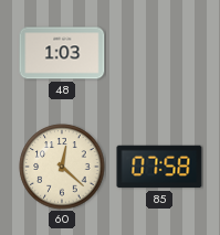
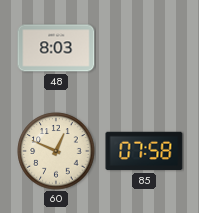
48: 1:03 -> 8:03 (56, 48)
60: 12:22 -> 12:49 (56, 151)
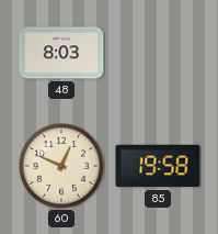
85: 07:58 -> 19:58 (158, 166)
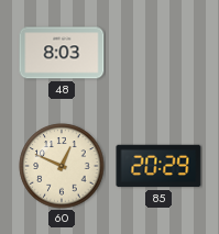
85: 19:58 -> 20:29 (158, 166)
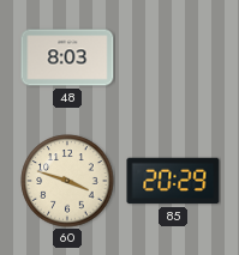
60: 12:49 -> 3:48 (67, 181)
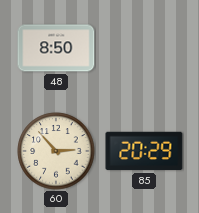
48: 8:03 -> 8:50 (56, 48)
60: 3:48 -> 2:53 (56, 151)
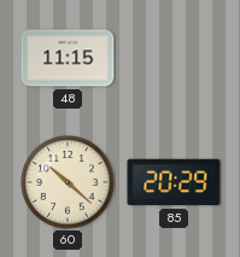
48: 8:50 -> 11:15 (68, 58)
60: 2:53 -> 10:22 (68, 182)
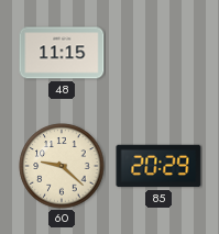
60: 10:22 -> 9:22 (62, 166)
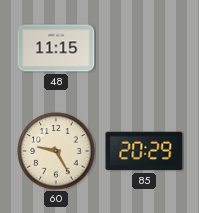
60: 9:22 -> 9:25 (56, 151)
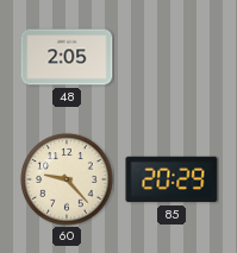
48: 11:15 -> 2:05 (67, 57)
60: 9:25 -> 9:23 (67, 179)
